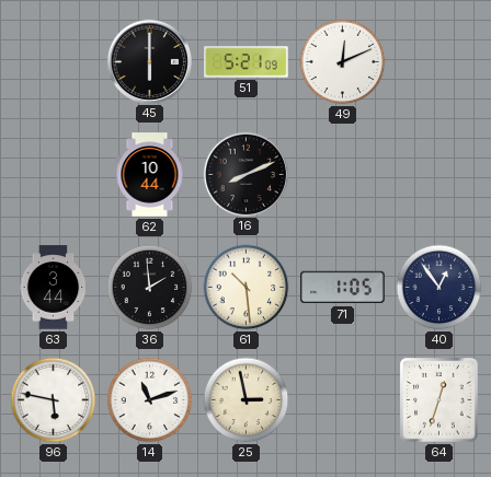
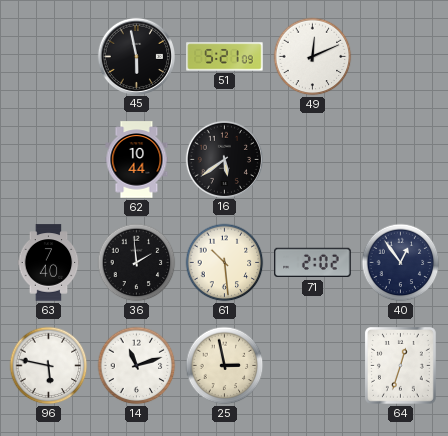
45: 6:00 -> 5:58 (136, 56)
16: 8:11 -> 5:39 (224, 159)
63: 3:44 -> 7:40 (49, 263)
71: 1:05 -> 2:02 (313, 263)
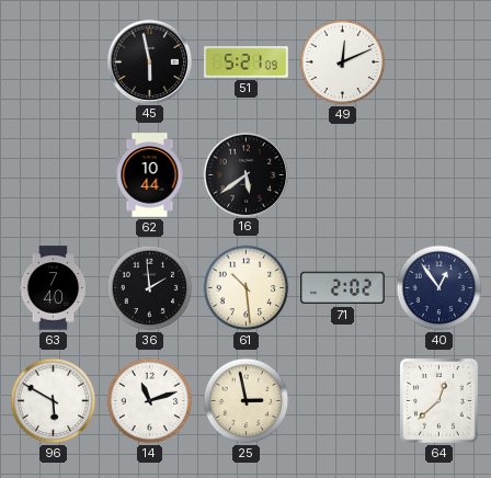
96: 5:47 -> 5:50 (54, 401)
64: 12:33 -> 12:38 (438, 401)
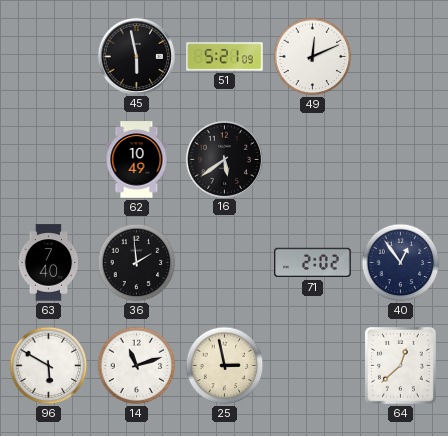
62: 10:44 -> 10:49 (137, 160)
61: 10:29 -> none (247, 288)
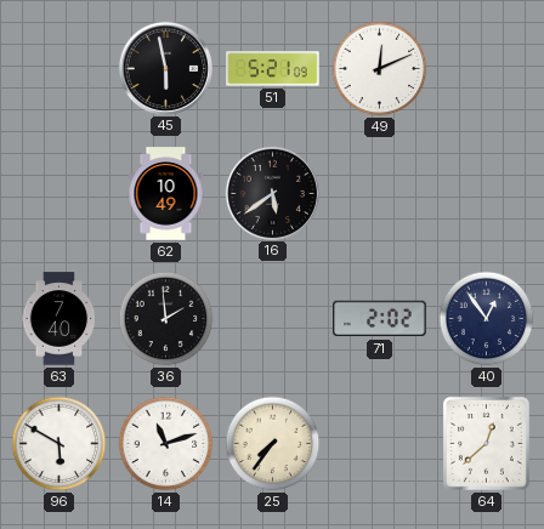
25: 2:58 -> 7:36 (273, 444)
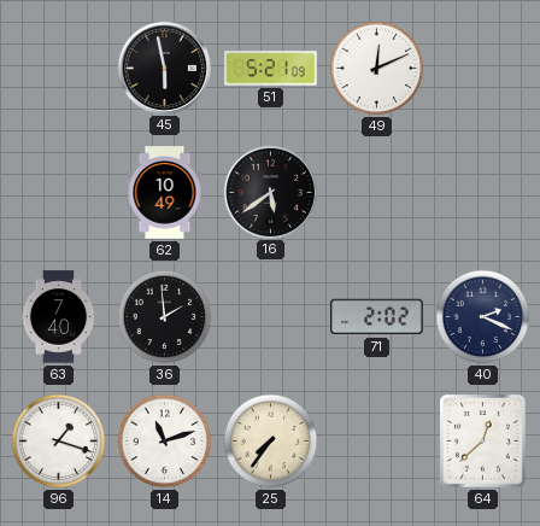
40: 12:54 -> 2:19 (483, 317)
96: 5:50 -> 1:18 (59, 442)
